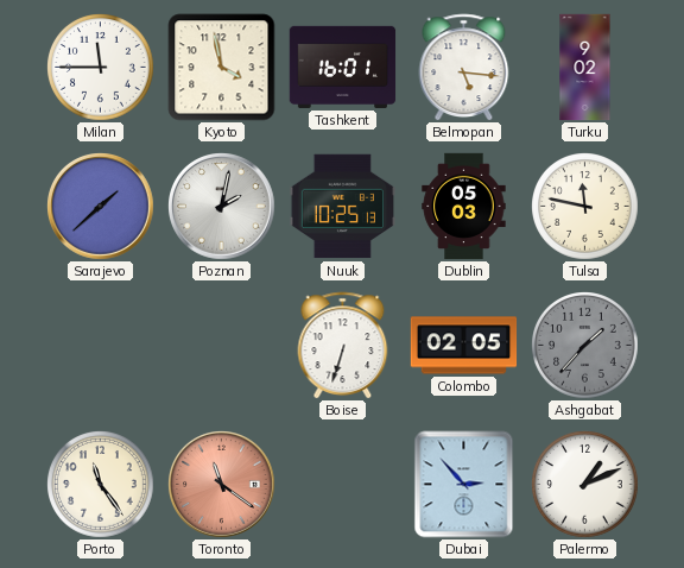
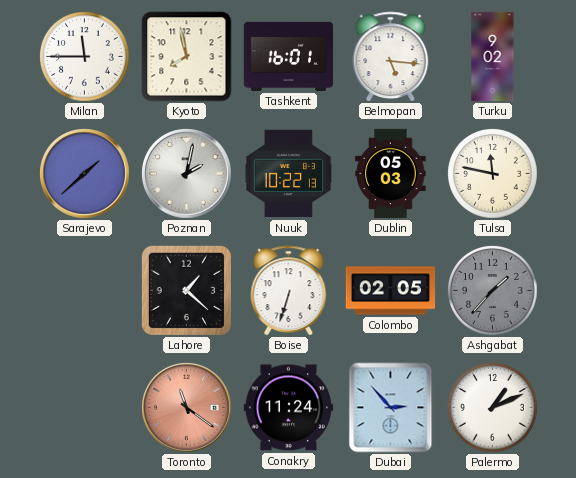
Kyoto: 3:58 -> 7:58 (187, 57)
Nuuk: 10:25 -> 10:22 (288, 174)
Lahore: none -> 1:22 (186, 290)
Porto: 11:24 -> none (101, 485)
Conakry: none -> 11:24 (288, 408)
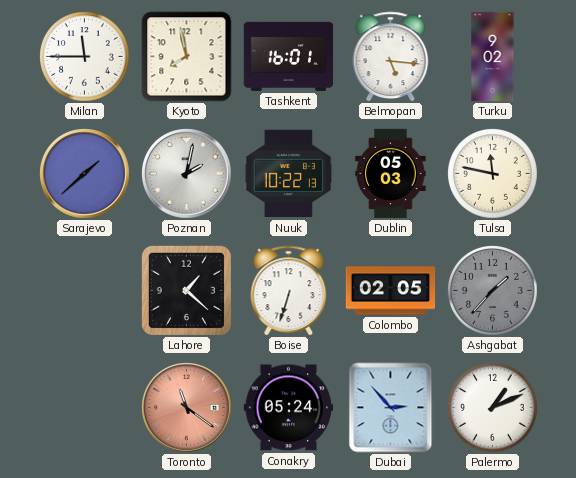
Conakry: 11:24 -> 05:24 (288, 408)
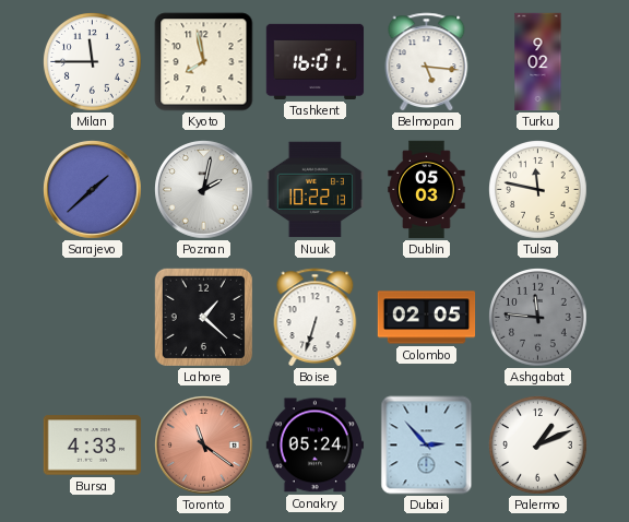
Ashgabat: 1:37 -> 11:46 (538, 318)
Bursa: none -> 4:33 (93, 446)
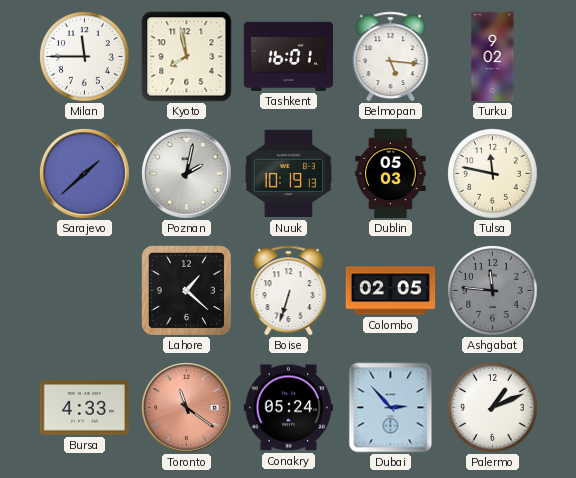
Nuuk: 10:22 -> 10:19 (288, 174)
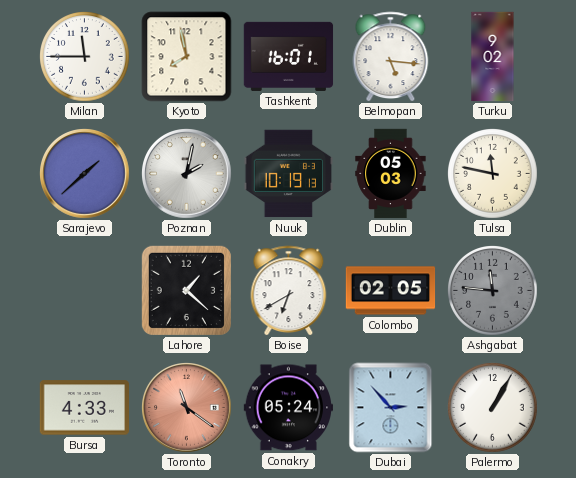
Boise: 6:33 -> 6:40 (289, 291)
Palermo: 1:11 -> 1:05 (493, 408)
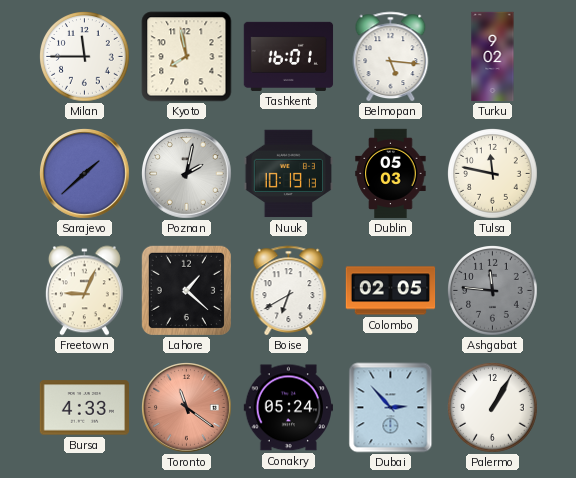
Freetown: none -> 9:04 (84, 291)
